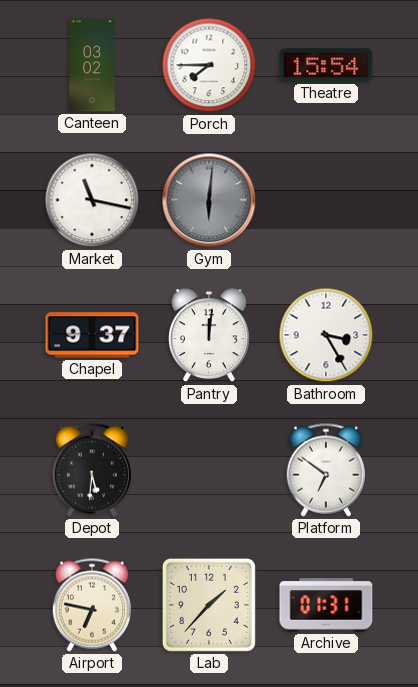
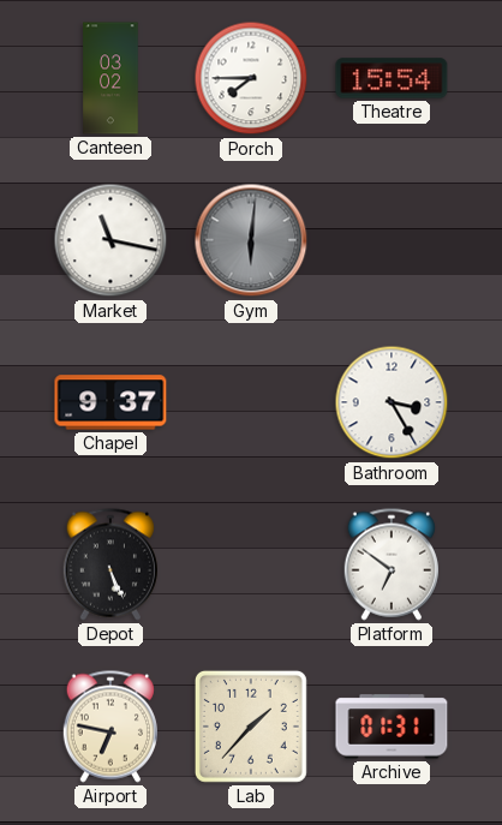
Pantry: 12:01 -> none (210, 336)
Depot: 5:31 -> 5:26 (109, 564)
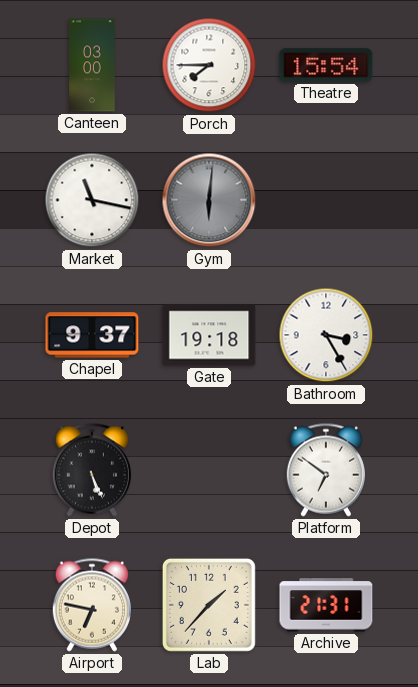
Canteen: 03:02 -> 03:00 (92, 65)
Gate: none -> 19:18 (209, 335)
Archive: 01:31 -> 21:31 (326, 605)
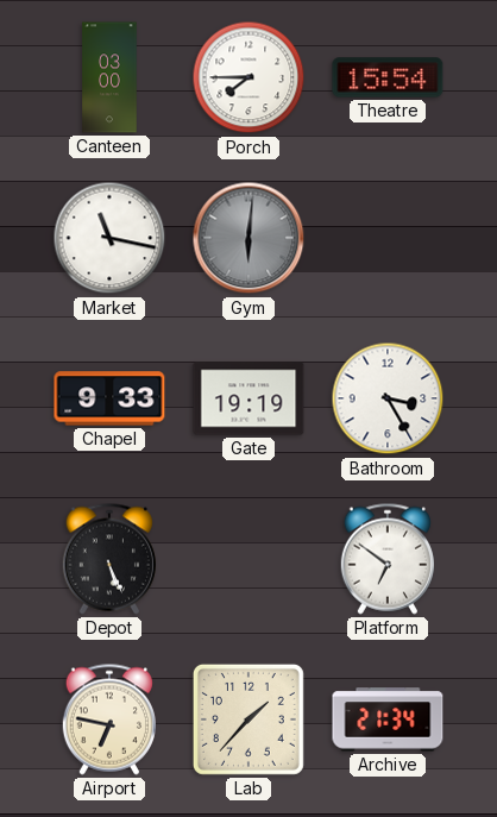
Chapel: 9:37 -> 9:33 (109, 398)
Gate: 19:18 -> 19:19 (248, 398)
Archive: 21:31 -> 21:34 (388, 719)
